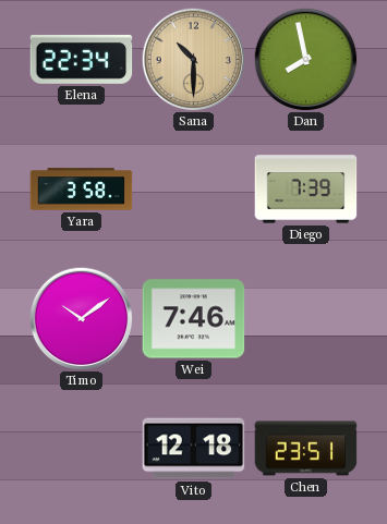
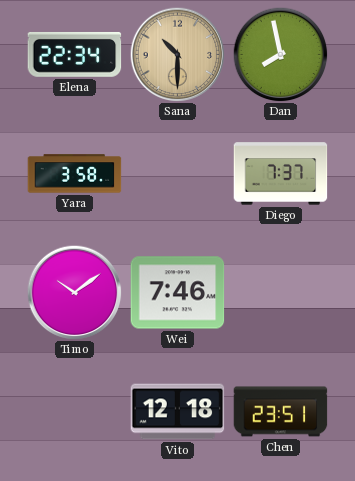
Diego: 7:39 -> 7:37 (281, 174)
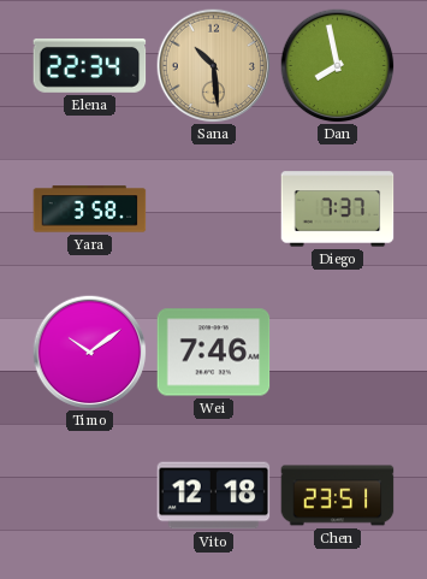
Sana: 10:30 -> 10:29 (213, 65)
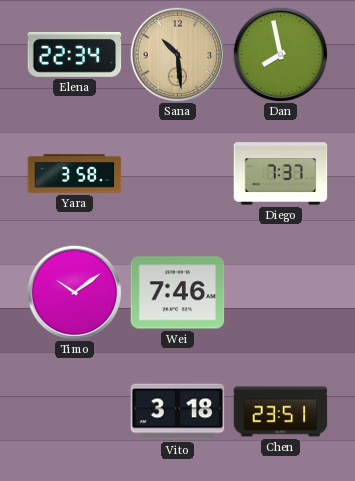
Vito: 12:18 -> 3:18 (178, 412)
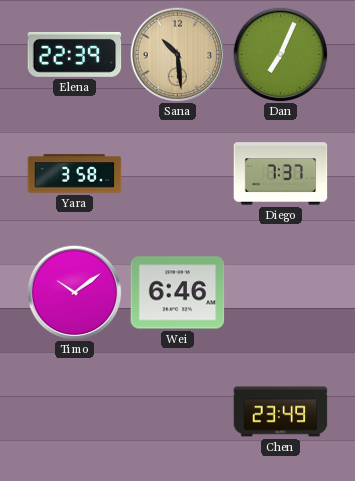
Elena: 22:34 -> 22:39 (75, 54)
Dan: 7:58 -> 7:04 (280, 54)
Wei: 7:46 -> 6:46 (178, 293)
Vito: 3:18 -> none (178, 412)
Chen: 23:51 -> 23:49 (281, 412)
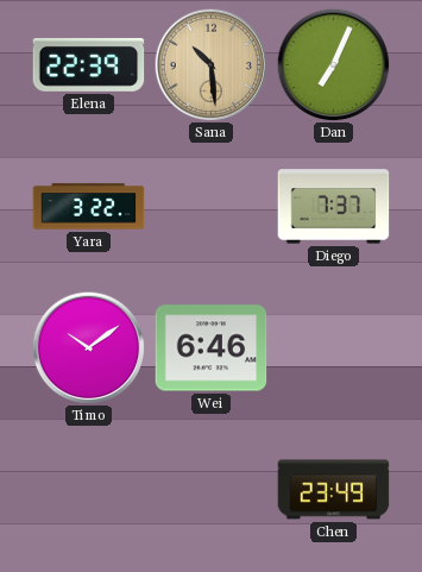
Yara: 3:58 -> 3:22 (89, 207)
